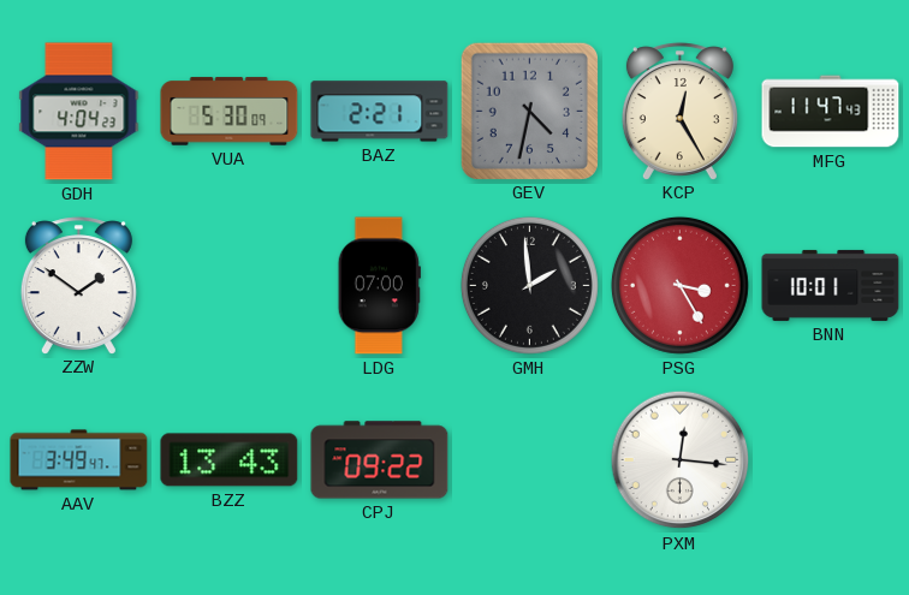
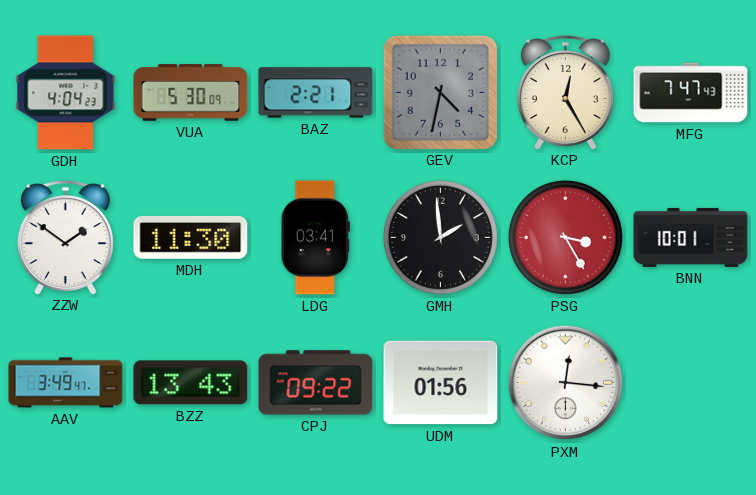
MFG: 11:47 -> 7:47 (691, 93)
MDH: none -> 11:30 (191, 237)
LDG: 07:00 -> 03:41 (315, 238)
UDM: none -> 01:56 (441, 383)
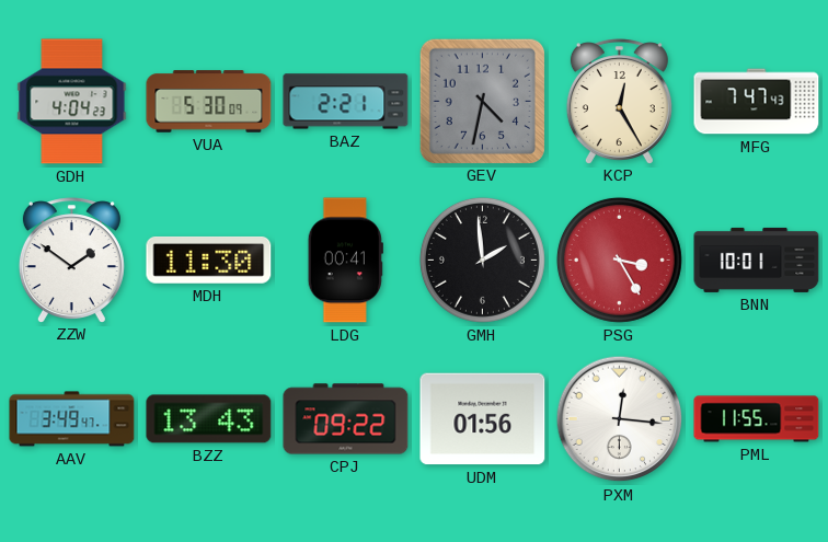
LDG: 03:41 -> 00:41 (345, 261)
PML: none -> 11:55 (757, 419)
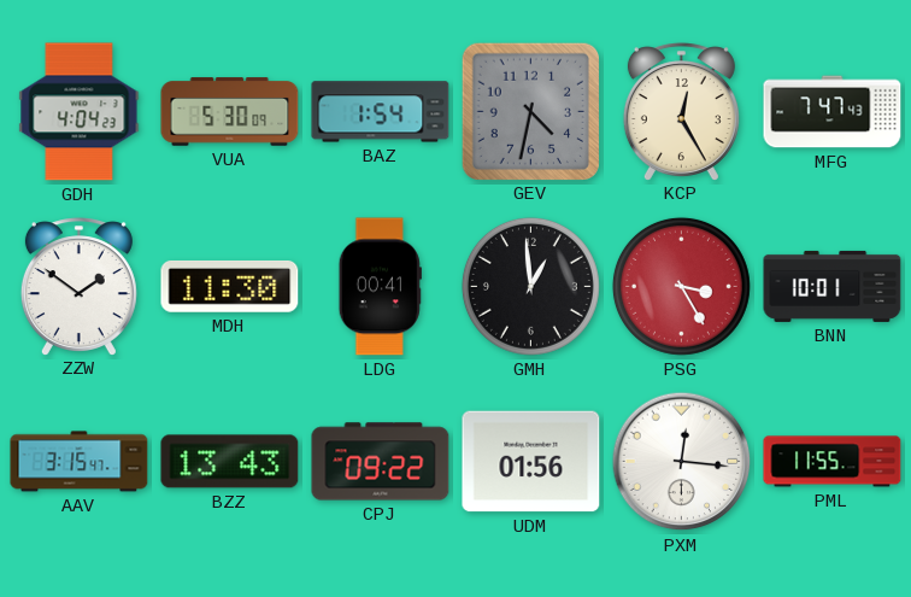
BAZ: 2:21 -> 1:54 (381, 112)
GMH: 1:59 -> 12:59 (530, 286)
AAV: 3:49 -> 3:15 (80, 462)
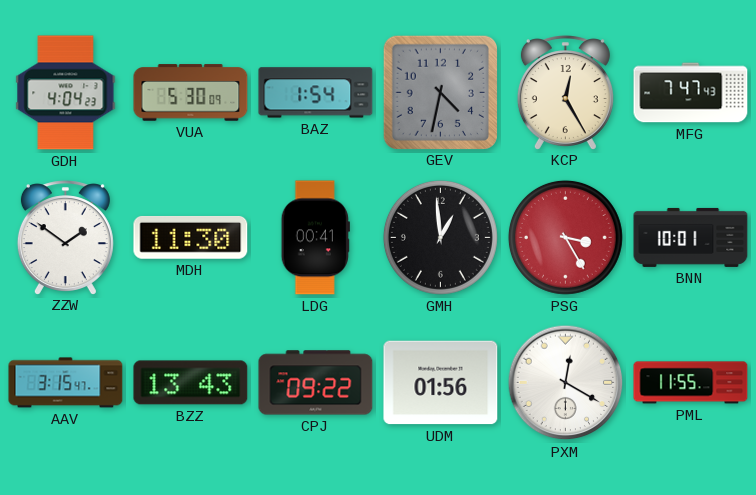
PXM: 12:16 -> 12:20 (566, 383)
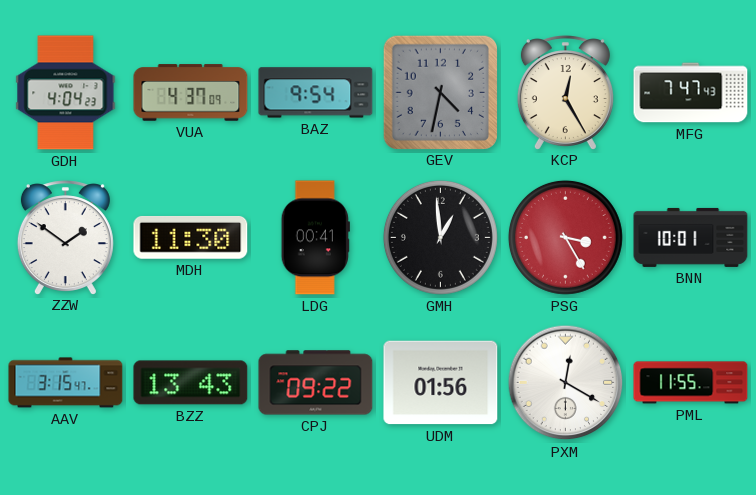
VUA: 5:30 -> 4:37 (191, 93)
BAZ: 1:54 -> 9:54 (316, 93)
